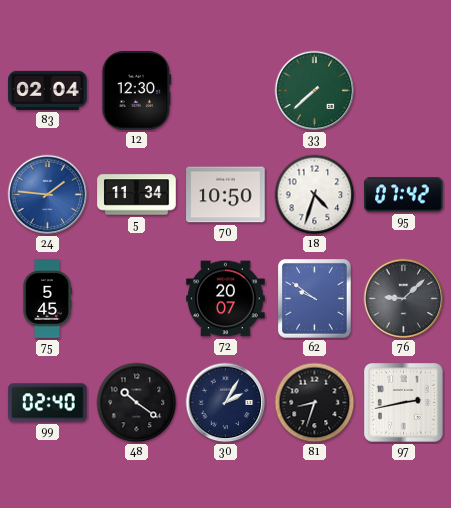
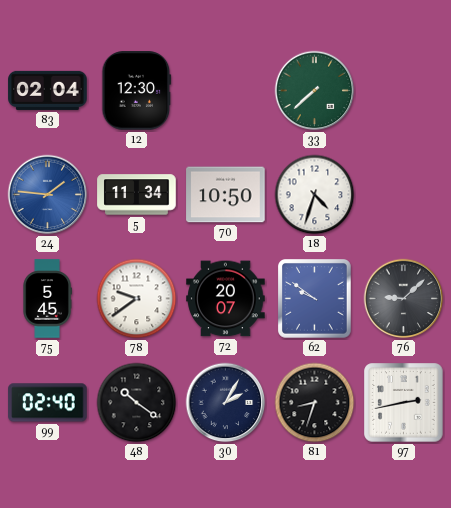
95: 07:42 -> none (404, 195)
78: none -> 9:39 (137, 299)
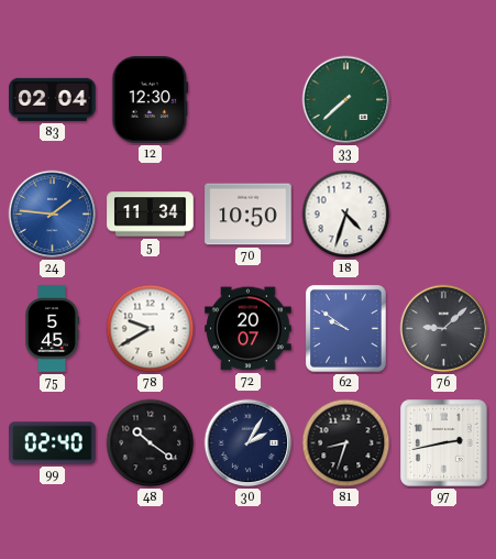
78: 9:39 -> 9:40 (151, 329)
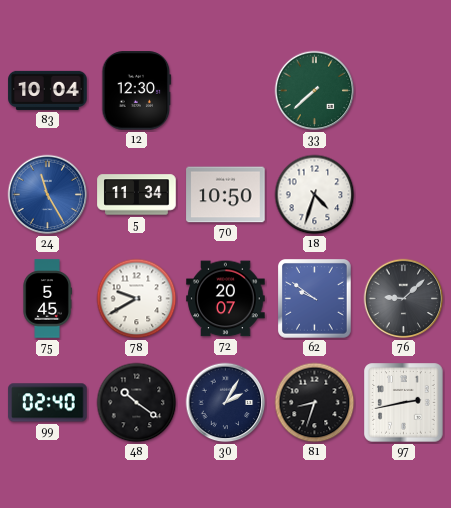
83: 02:04 -> 10:04 (48, 90)
24: 1:46 -> 11:25 (48, 195)
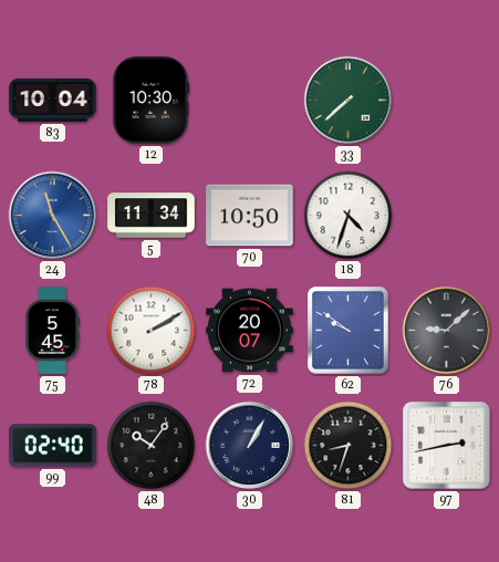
12: 12:30 -> 10:30 (152, 101)
78: 9:40 -> 2:10 (152, 331)
48: 10:21 -> 10:06 (152, 446)
30: 2:05 -> 1:05 (250, 446)
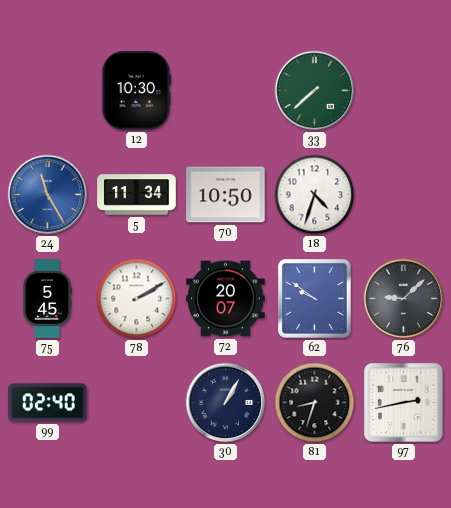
83: 10:04 -> none (53, 100)
48: 10:06 -> none (152, 446)
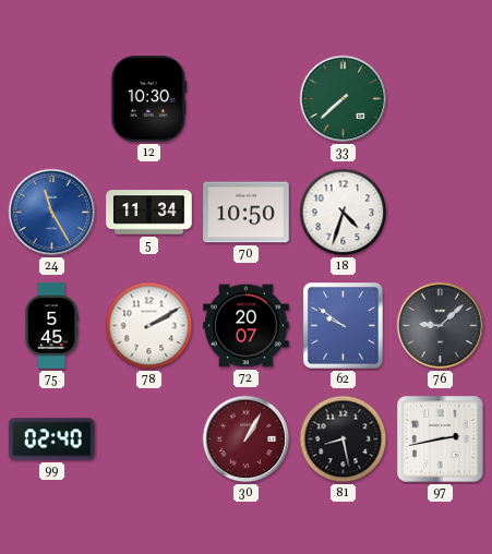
30 dial: navy -> burgundy (247, 439)
81: 8:33 -> 8:28 (344, 439)
